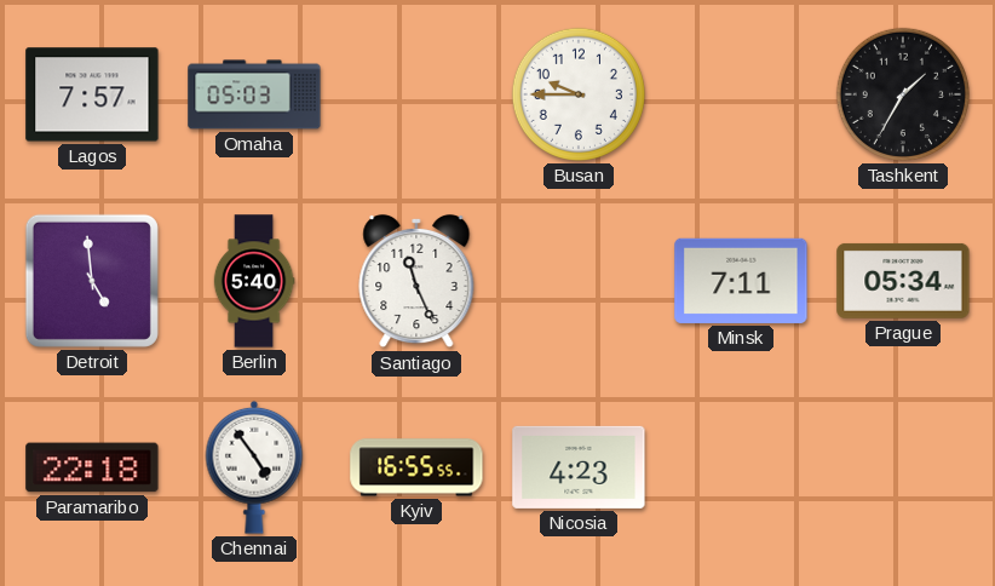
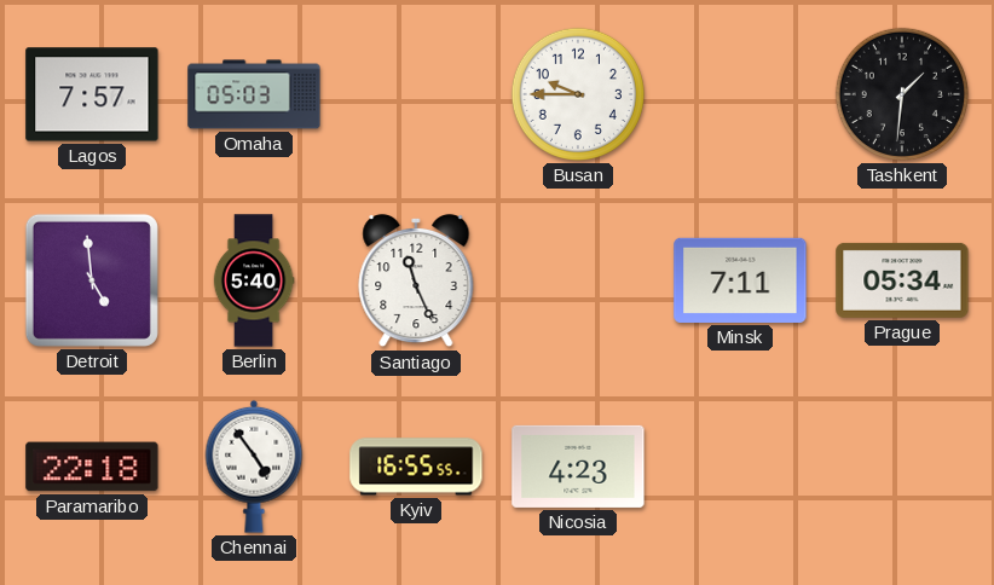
Tashkent: 1:35 -> 1:31 (902, 94)
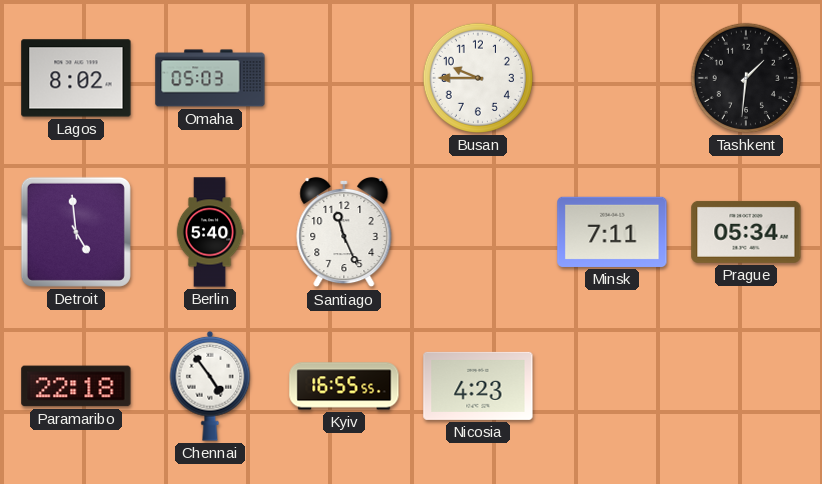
Lagos: 7:57 -> 8:02 (76, 78)
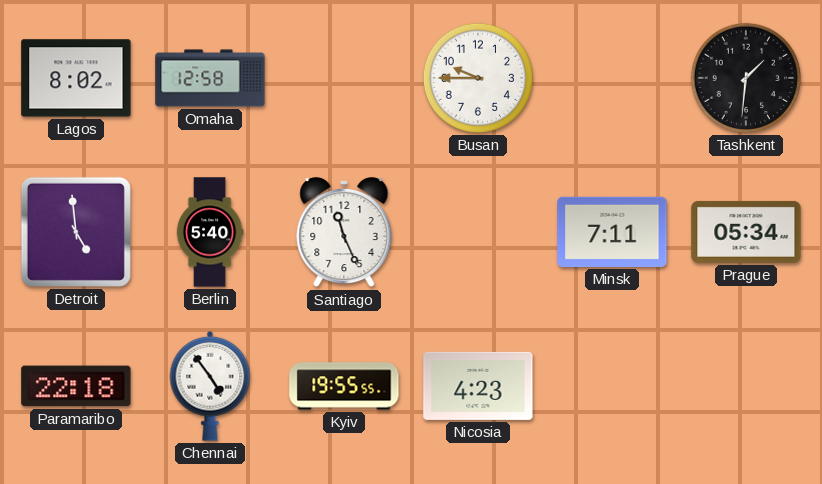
Omaha: 05:03 -> 12:58 (210, 78)
Kyiv: 16:55 -> 19:55 (344, 386)
